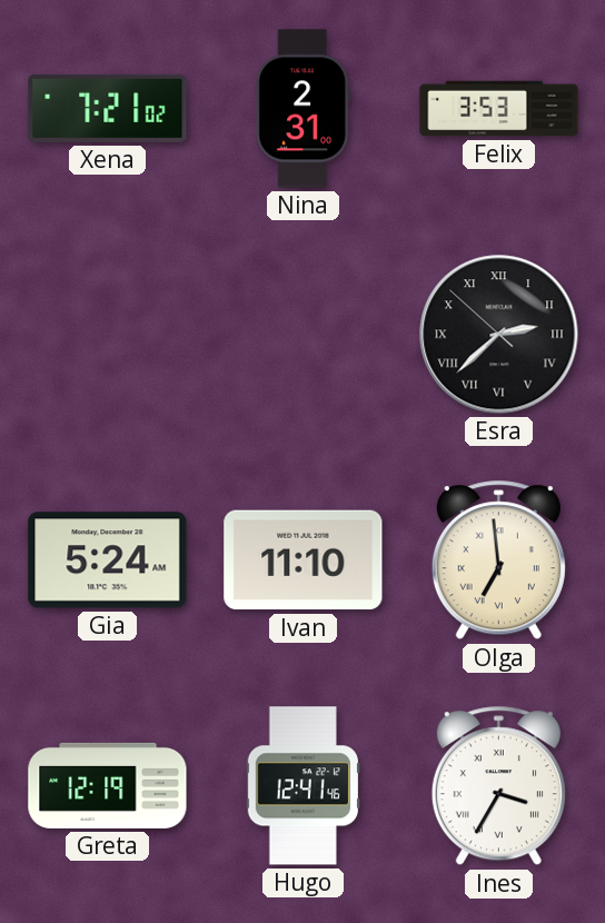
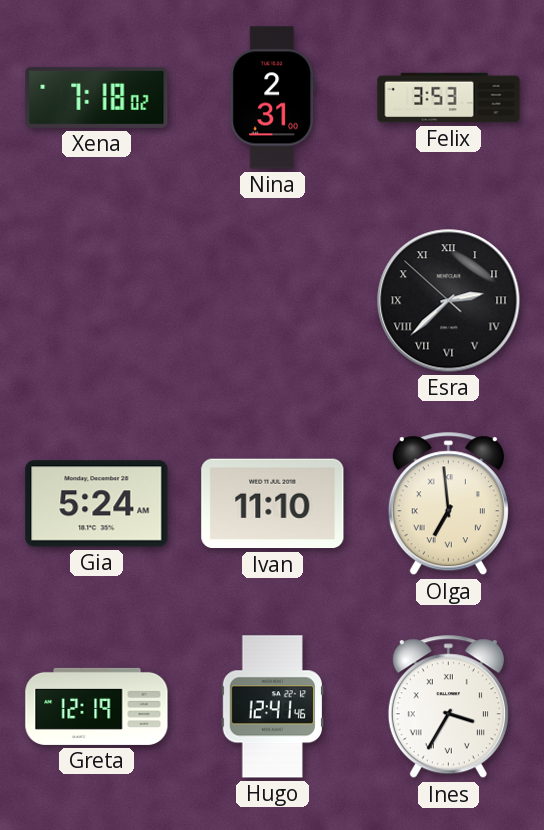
Xena: 7:21 -> 7:18 (97, 97)
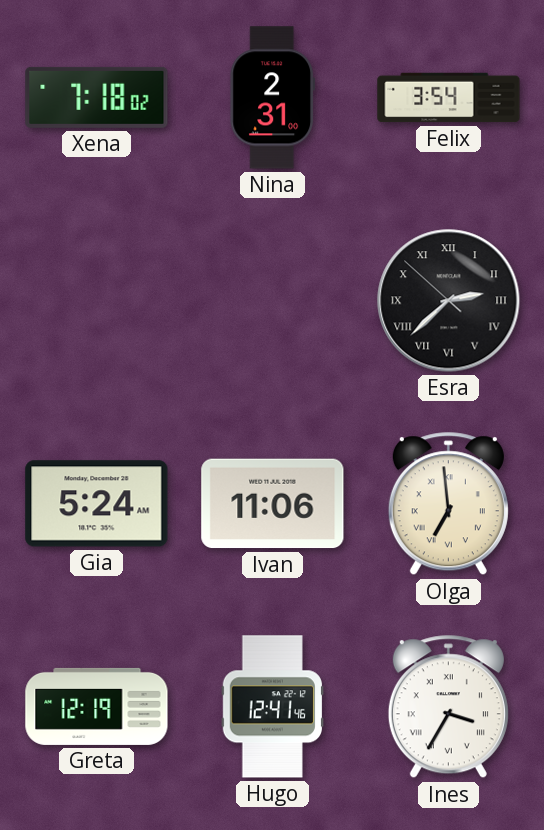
Felix: 3:53 -> 3:54 (449, 98)
Ivan: 11:10 -> 11:06 (273, 504)
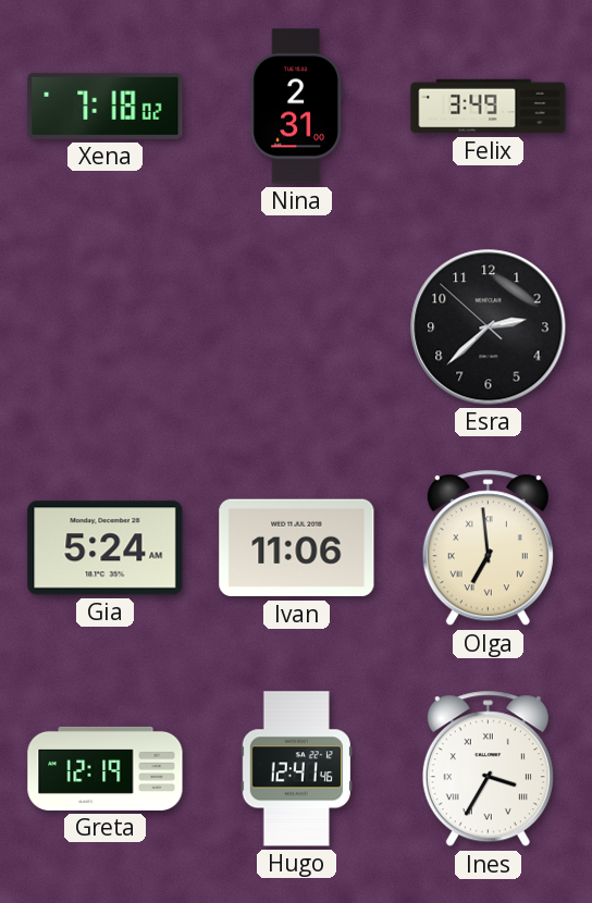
Felix: 3:54 -> 3:49 (489, 107)
Esra numerals: Roman -> Arabic (489, 327)
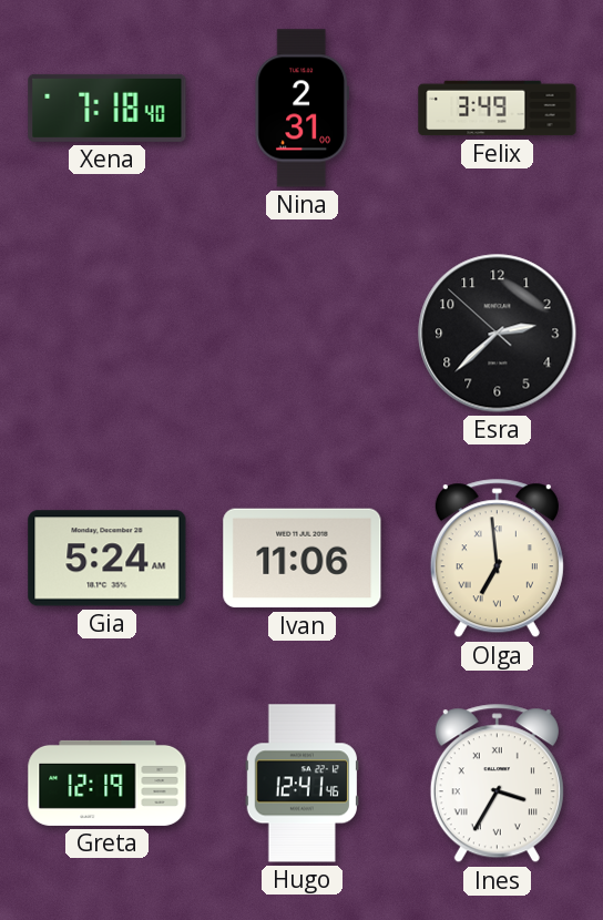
Xena: 7:18:02 -> 7:18:40 (108, 108)
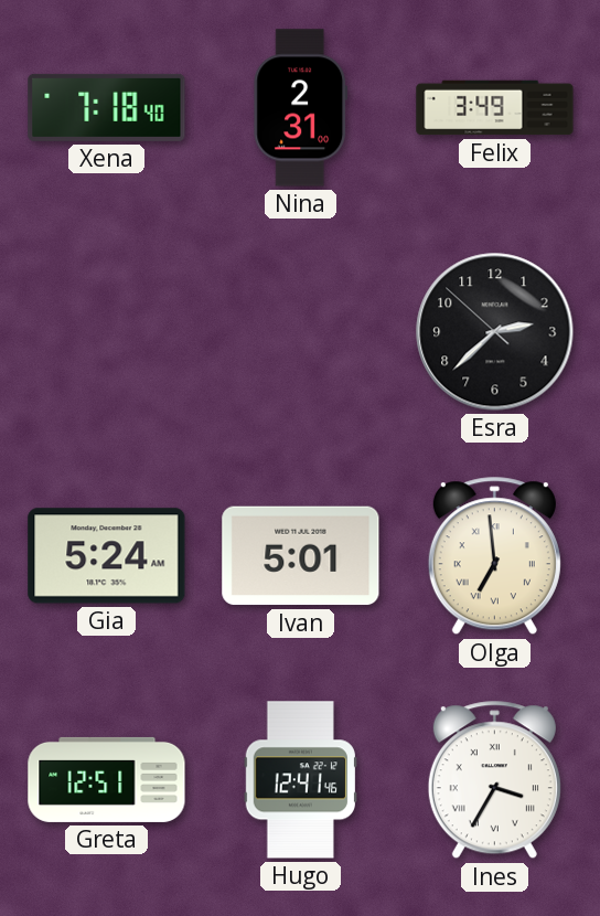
Ivan: 11:06 -> 5:01 (301, 556)
Greta: 12:19 -> 12:51 (107, 779)
